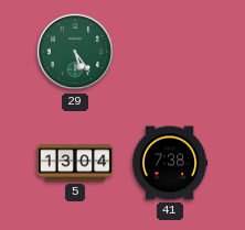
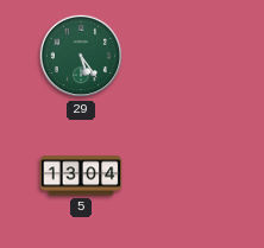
41: 7:38 -> none (170, 163)
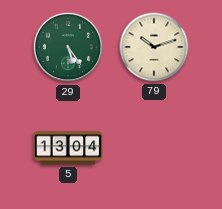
79: none -> 10:12 (154, 47)
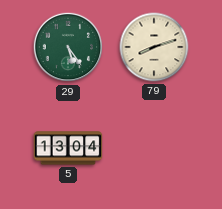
79: 10:12 -> 8:12 (154, 47)
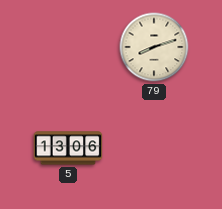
29: 5:24 -> none (68, 47)
5: 13:04 -> 13:06 (68, 148)
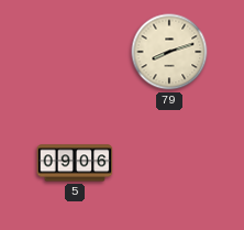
5: 13:06 -> 09:06 (75, 163)
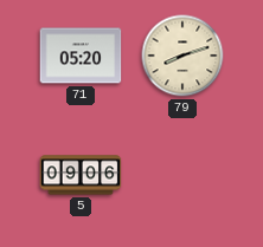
71: none -> 05:20 (81, 56)
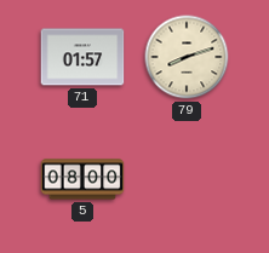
71: 05:20 -> 01:57 (82, 57)
5: 09:06 -> 08:00 (82, 179)
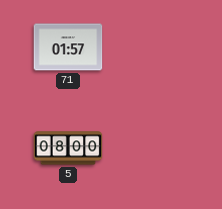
79: 8:12 -> none (187, 57)
